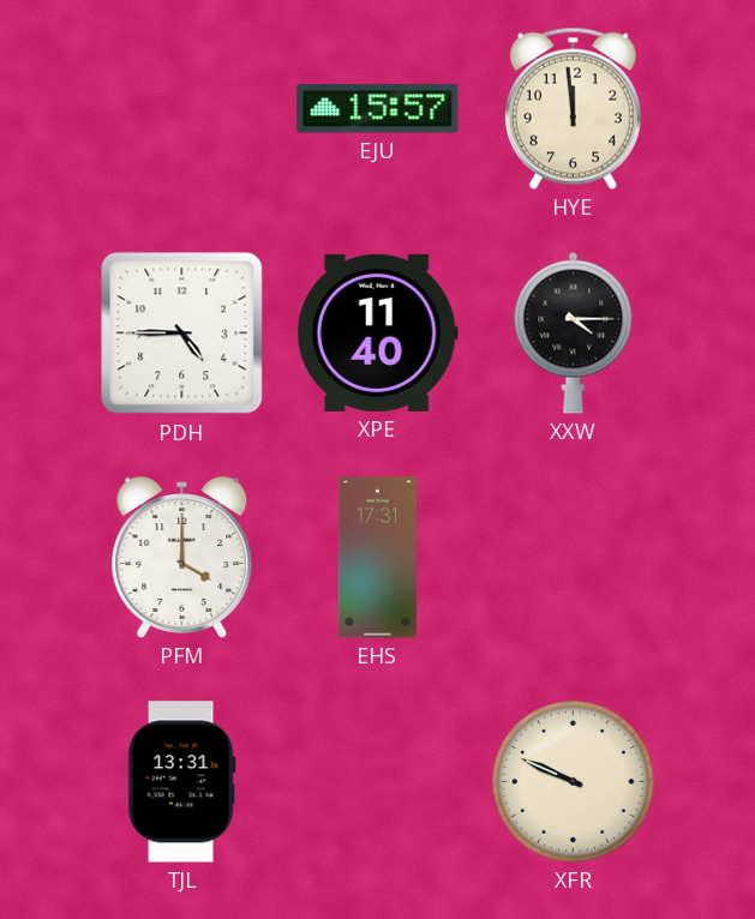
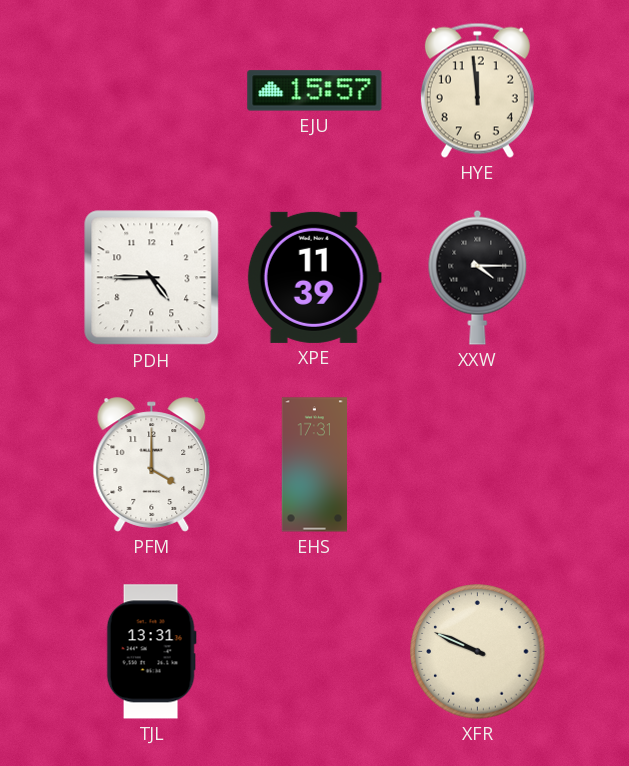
XPE: 11:40 -> 11:39 (314, 277)
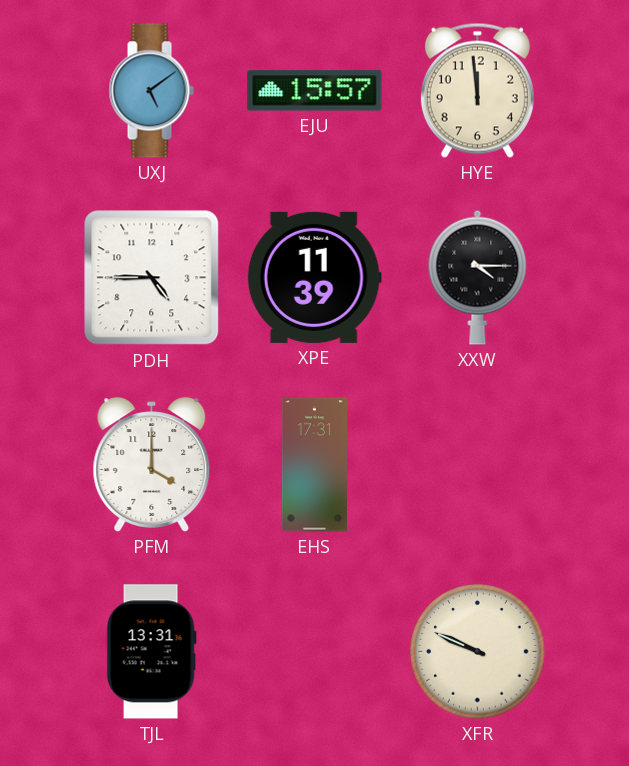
UXJ: none -> 5:09 (151, 91)
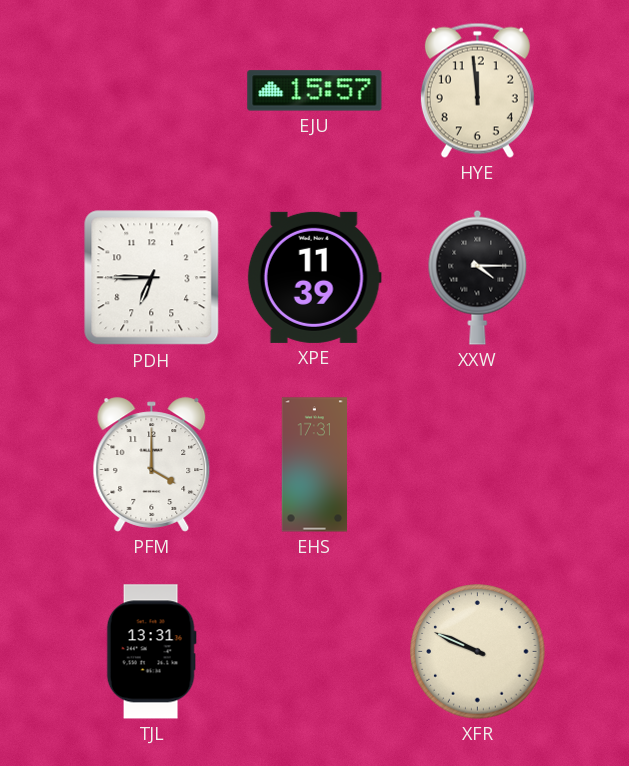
UXJ: 5:09 -> none (151, 91)
PDH: 4:45 -> 6:45 (152, 278)
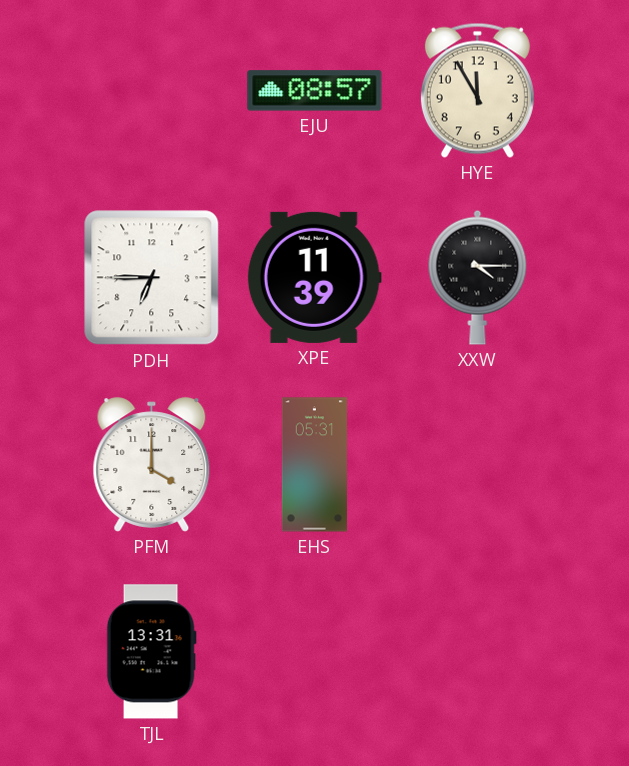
EJU: 15:57 -> 08:57 (315, 91)
HYE: 11:59 -> 11:55 (477, 90)
EHS: 17:31 -> 05:31 (315, 465)
XFR: 9:49 -> none (478, 652)
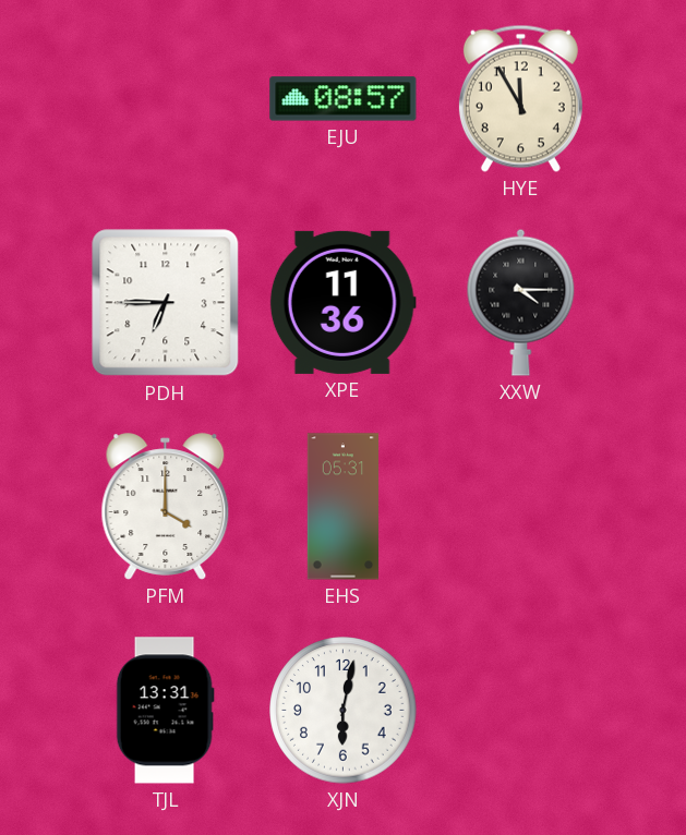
XPE: 11:39 -> 11:36 (342, 302)
XJN: none -> 6:02 (344, 711)
